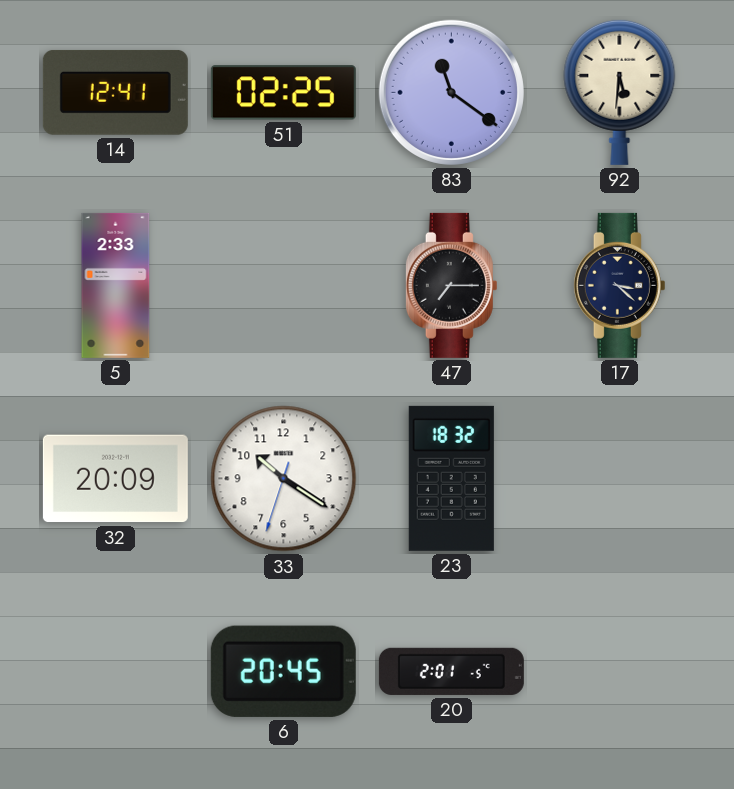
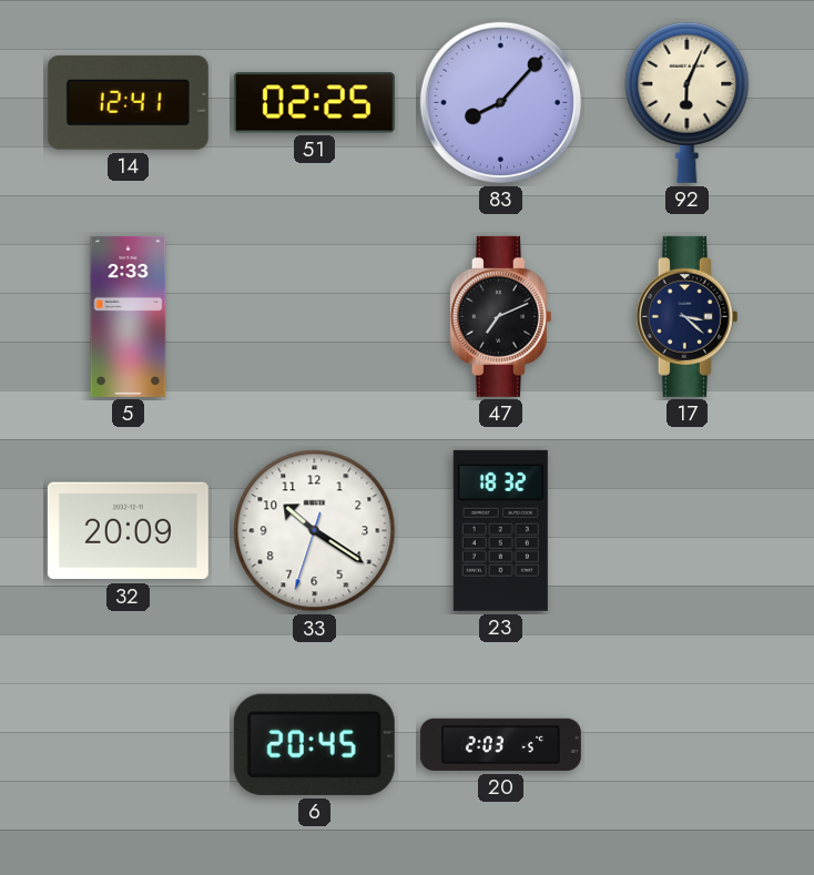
83: 11:21 -> 8:07 (500, 102)
92: 5:31 -> 6:04 (688, 102)
47: 7:15 -> 7:11 (500, 316)
20: 2:01 -> 2:03 (500, 744)
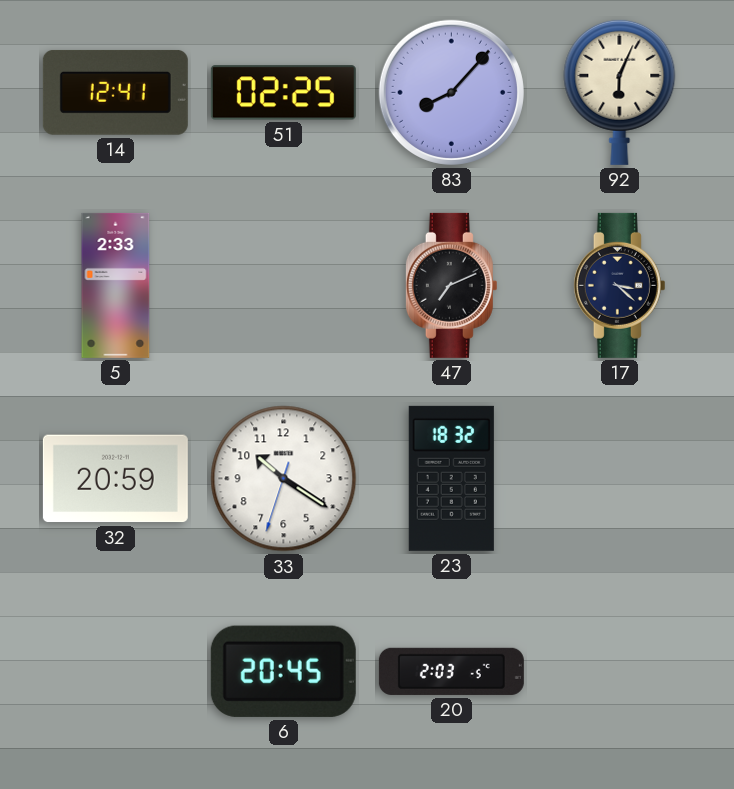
32: 20:09 -> 20:59 (115, 479)
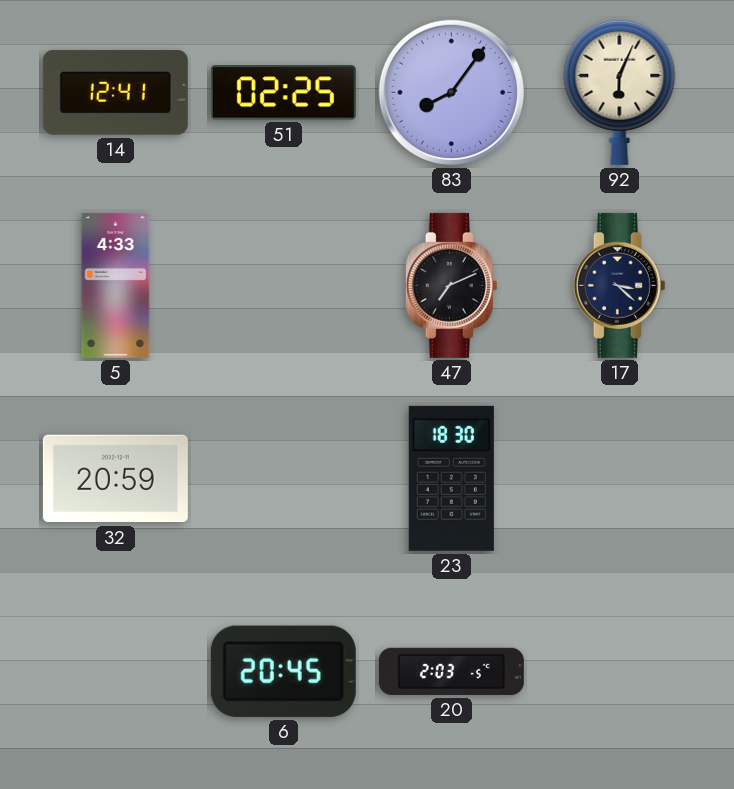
83: 8:07 -> 8:06 (451, 92)
5: 2:33 -> 4:33 (116, 285)
33: 10:20 -> none (284, 479)
23: 18:32 -> 18:30 (451, 478)
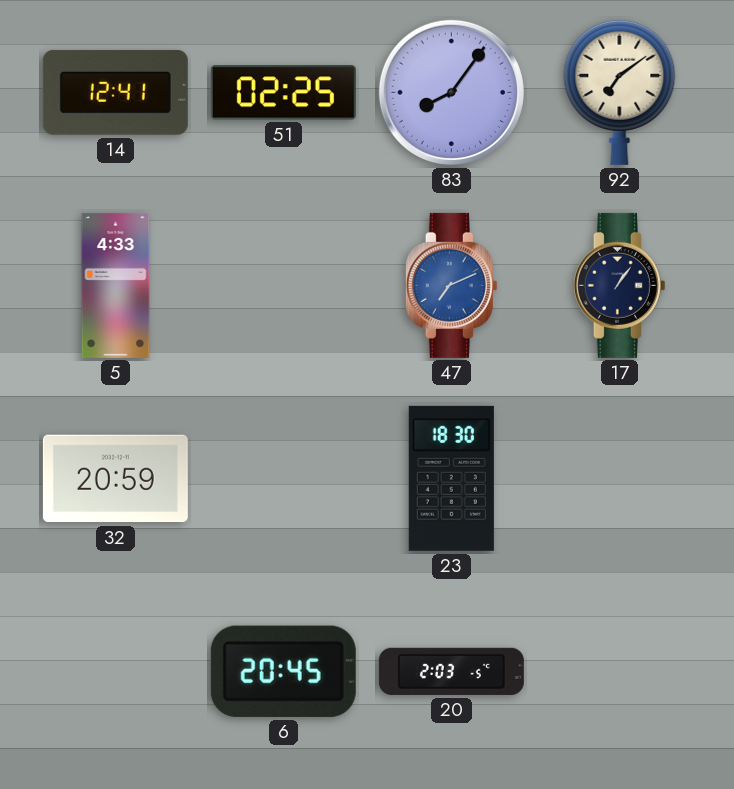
92: 6:04 -> 7:09 (620, 92)
47 dial: black -> blue (451, 285)
17: 3:22 -> 1:06 (619, 285)
